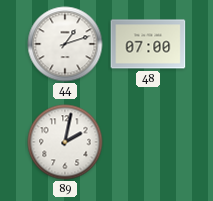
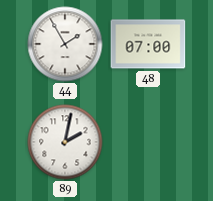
44: 1:12 -> 1:55 (65, 44)
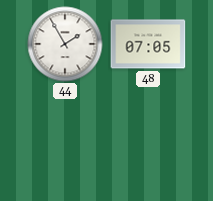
48: 07:00 -> 07:05 (148, 44)
89: 2:02 -> none (65, 142)
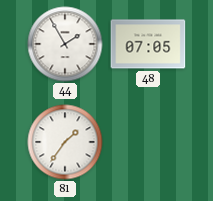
81: none -> 1:36 (65, 142)
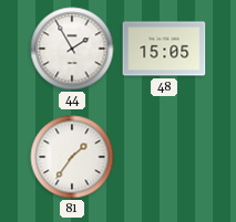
48: 07:05 -> 15:05 (164, 49)
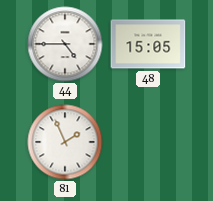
44: 1:55 -> 4:45 (65, 44)
81: 1:36 -> 1:56 (65, 142)
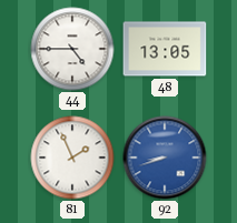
48: 15:05 -> 13:05 (165, 49)
92: none -> 8:42 (165, 158)
